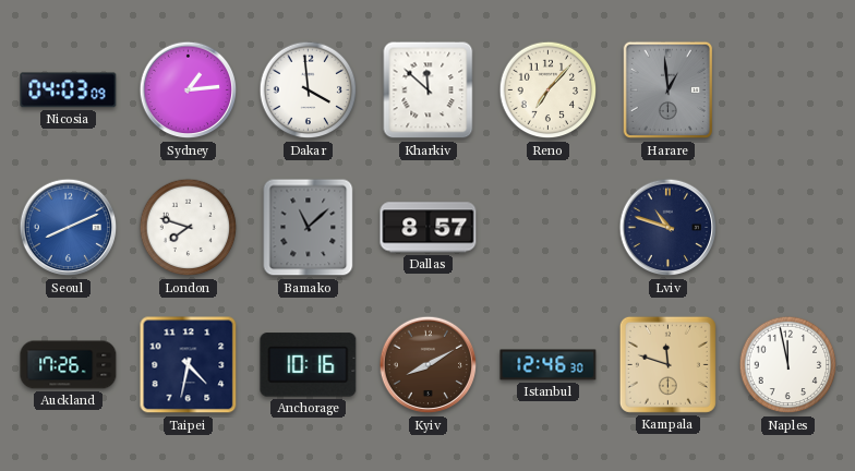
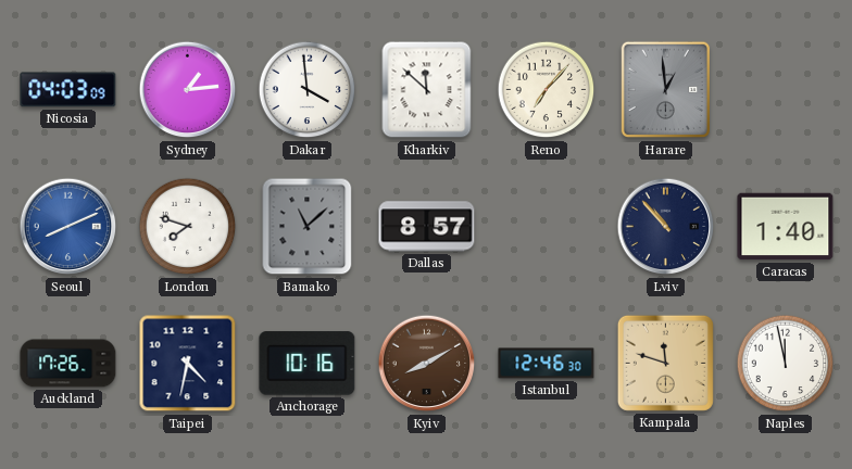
Lviv: 10:48 -> 10:53 (666, 227)
Caracas: none -> 1:40 (786, 227)
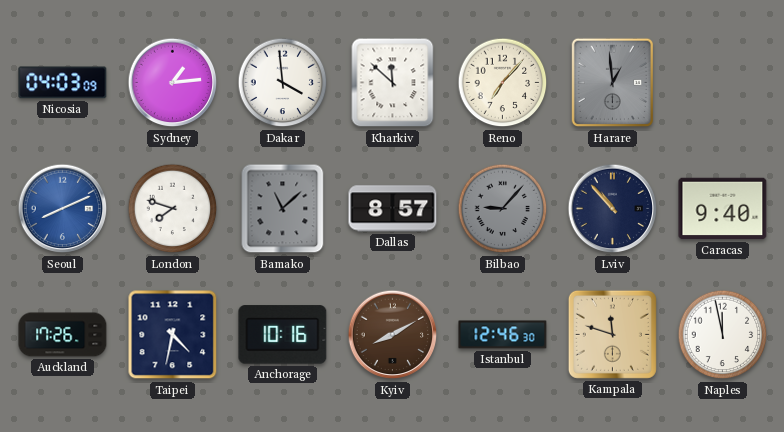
Bilbao: none -> 9:07 (503, 209)
Caracas: 1:40 -> 9:40 (723, 209)
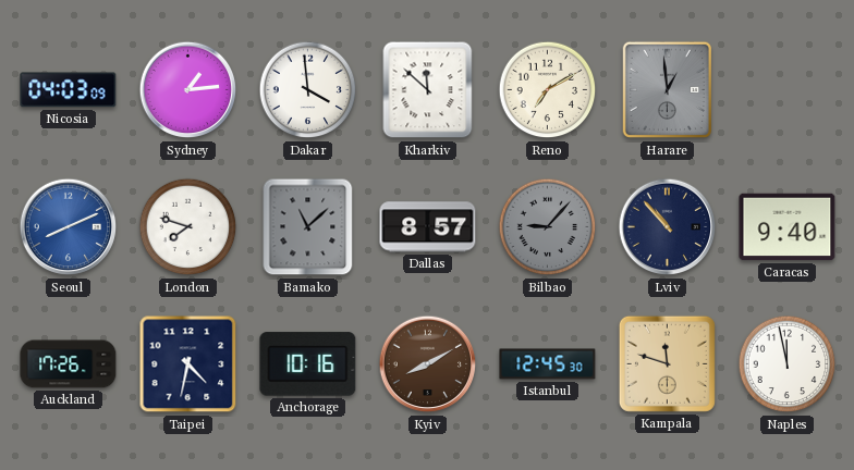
Reno: 7:07 -> 7:10 (548, 90)
Istanbul: 12:46 -> 12:45 (548, 364)
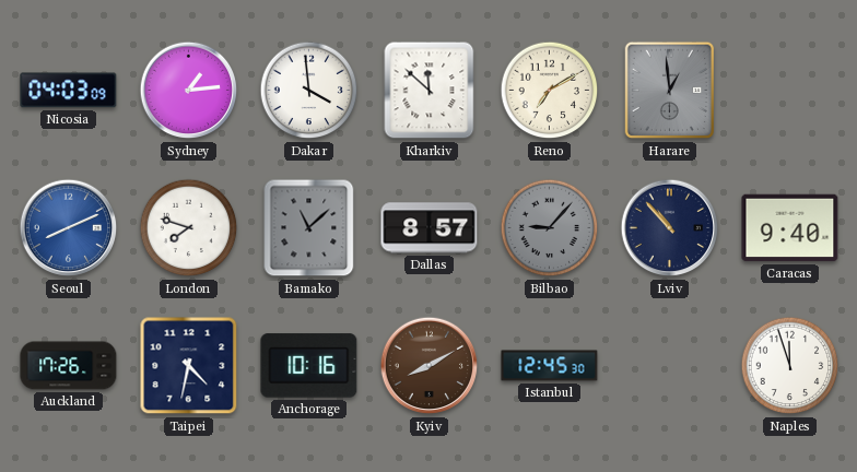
Kampala: 11:48 -> none (667, 363)
Naples: 11:58 -> 11:57 (790, 366)
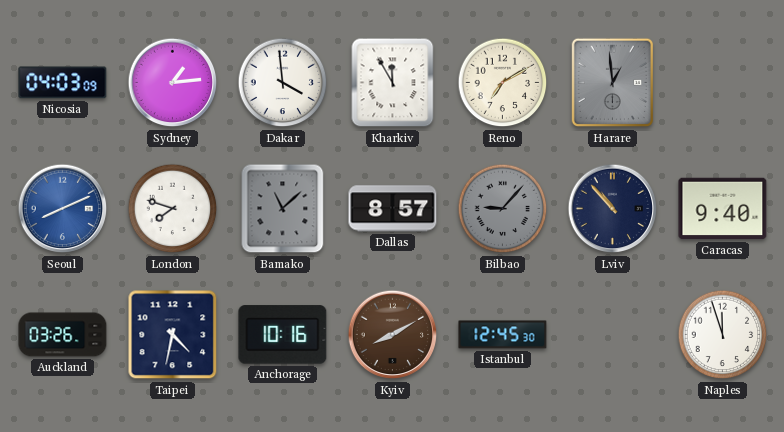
Kharkiv: 11:52 -> 11:55 (393, 83)
Auckland: 17:26 -> 03:26 (63, 335)
